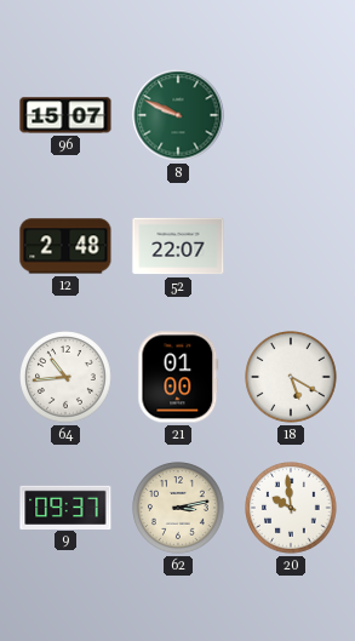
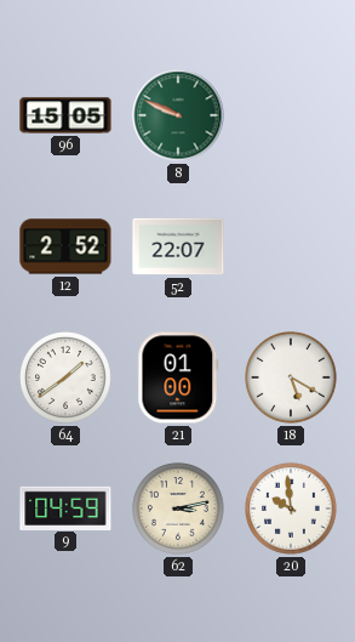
96: 15:07 -> 15:05 (65, 115)
12: 2:48 -> 2:52 (65, 246)
64: 10:44 -> 1:39 (65, 377)
9: 09:37 -> 04:59 (65, 507)
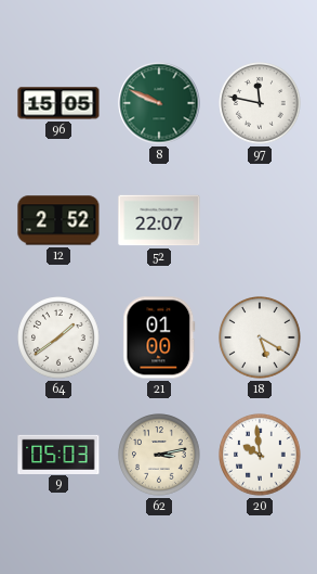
97: none -> 11:47 (260, 103)
9: 04:59 -> 05:03 (58, 454)
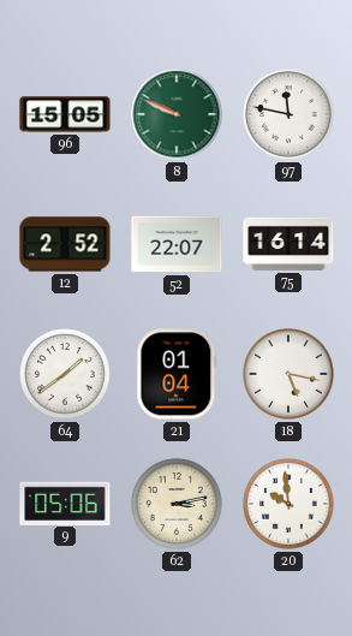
75: none -> 16:14 (288, 244)
21: 01:00 -> 01:04 (177, 374)
18: 5:20 -> 5:17 (288, 374)
9: 05:03 -> 05:06 (65, 503)
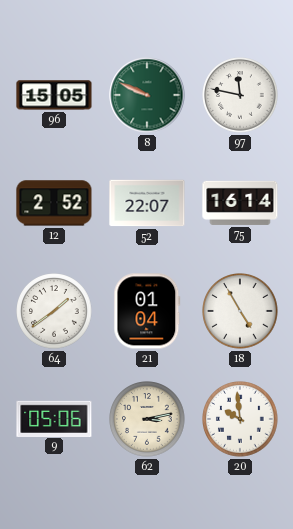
18: 5:17 -> 4:55 (240, 311)
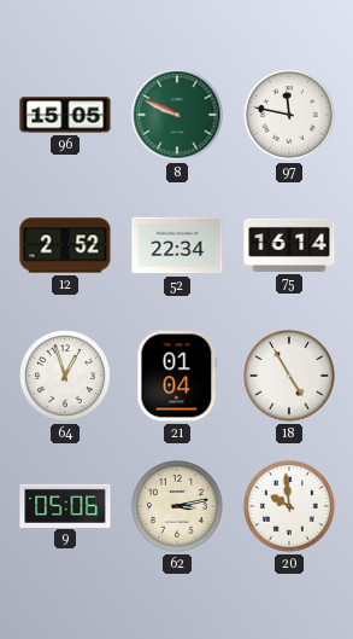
52: 22:07 -> 22:34 (177, 245)
64: 1:39 -> 12:57 (65, 376)
